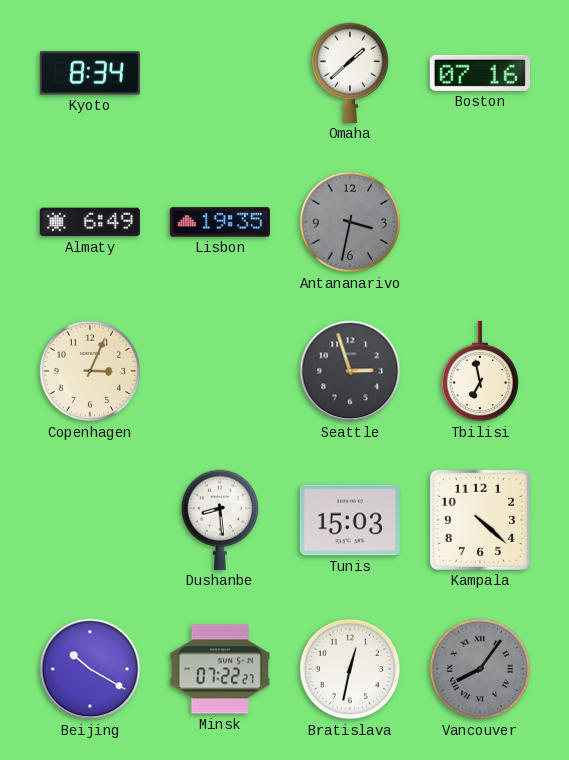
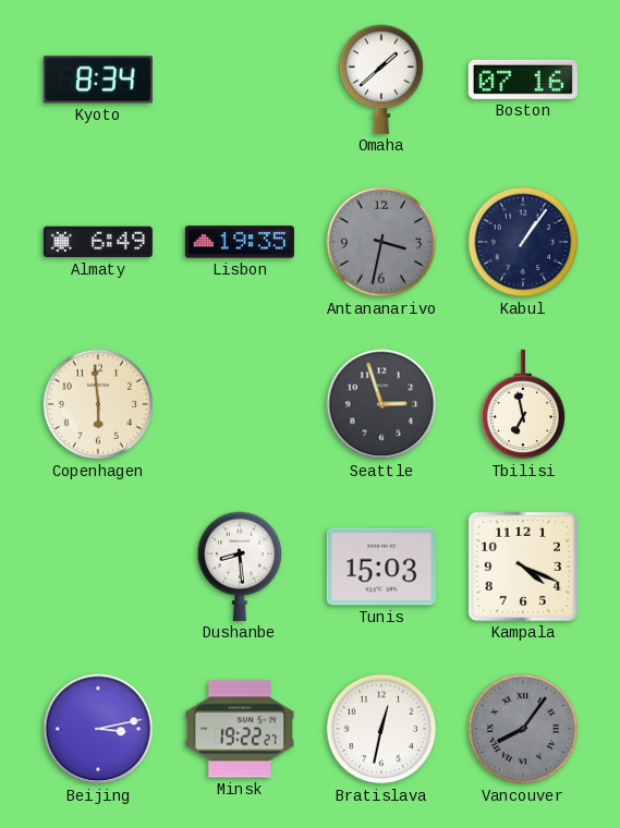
Kabul: none -> 1:06 (523, 242)
Copenhagen: 3:04 -> 5:59 (98, 404)
Kampala: 4:22 -> 4:19 (523, 567)
Beijing: 10:20 -> 3:13 (98, 729)
Minsk: 07:22 -> 19:22 (240, 729)
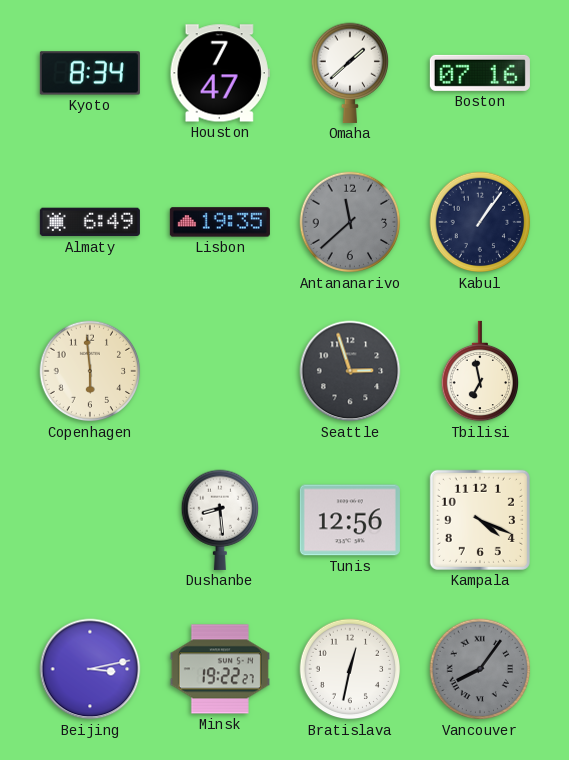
Houston: none -> 7:47 (220, 73)
Antananarivo: 3:32 -> 11:38 (350, 222)
Tunis: 15:03 -> 12:56 (350, 520)
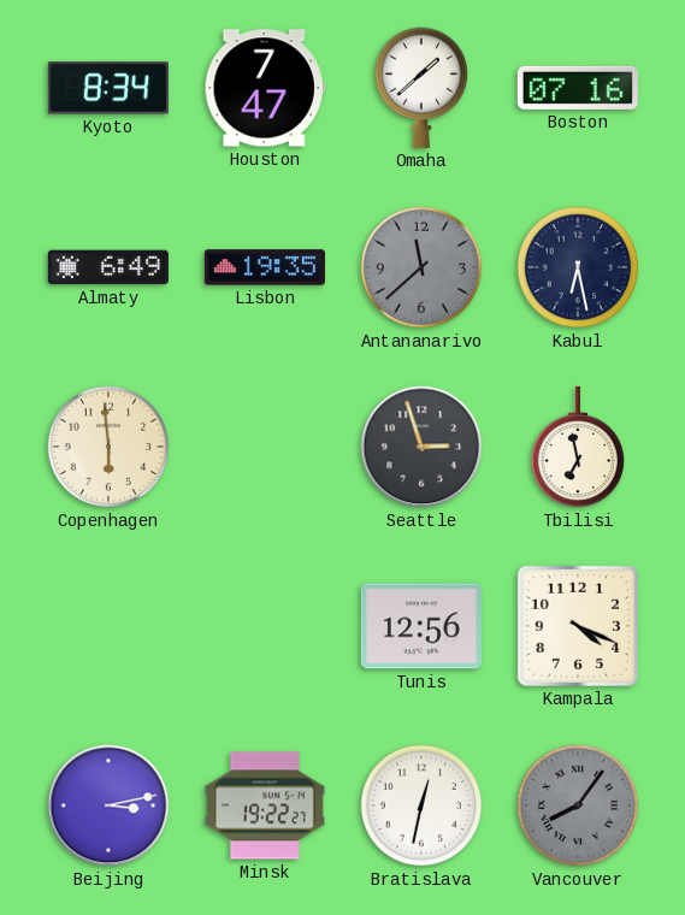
Kabul: 1:06 -> 6:28 (578, 267)
Dushanbe: 8:29 -> none (219, 520)
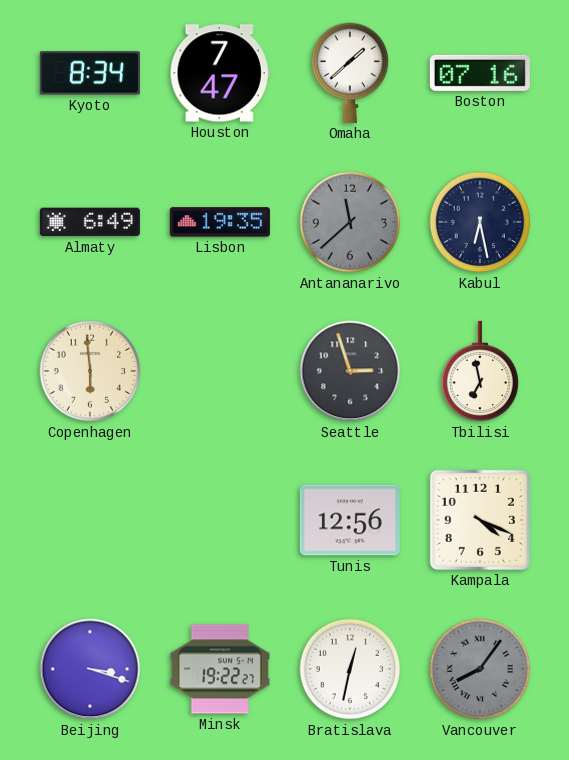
Beijing: 3:13 -> 3:18 (90, 669)
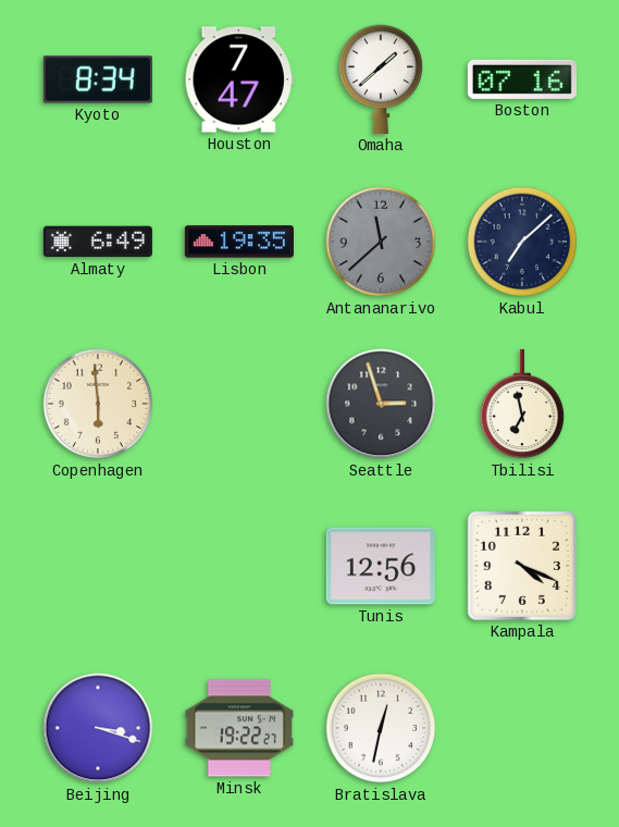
Kabul: 6:28 -> 7:08 (522, 242)
Vancouver: 8:06 -> none (480, 669)
